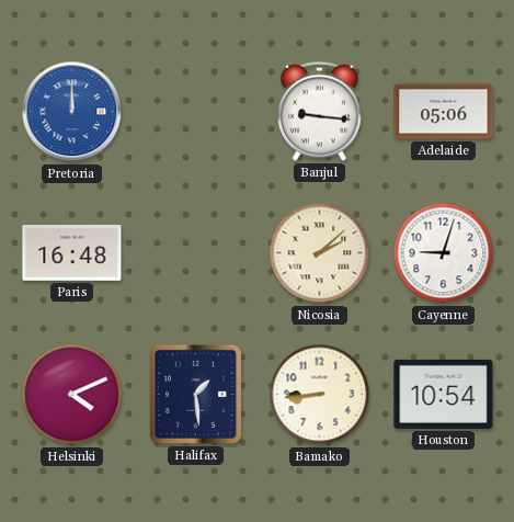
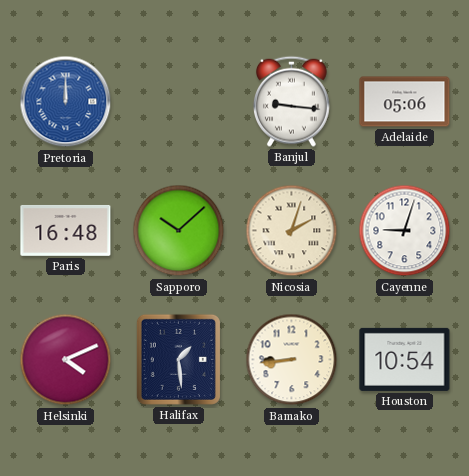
Sapporo: none -> 10:08 (179, 231)
Nicosia: 2:08 -> 2:03 (292, 231)
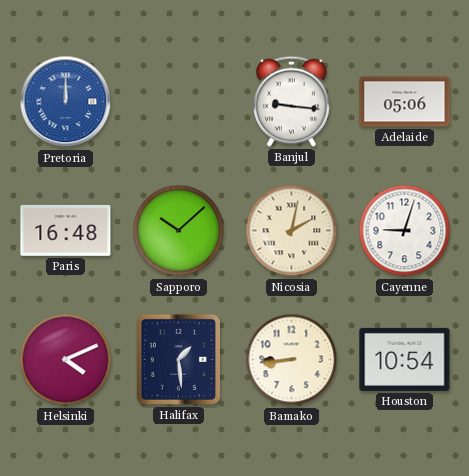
Nicosia: 2:03 -> 2:02 (292, 231)
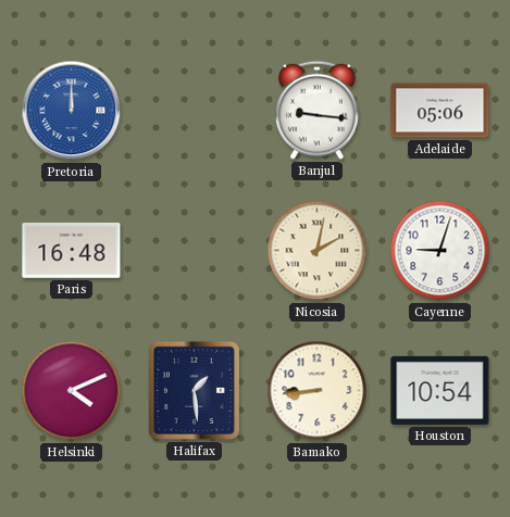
Sapporo: 10:08 -> none (179, 231)
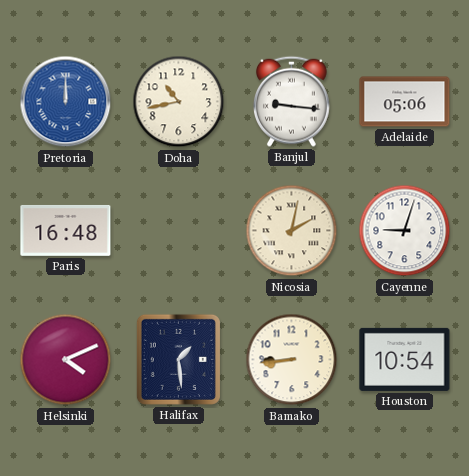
Doha: none -> 10:43 (179, 102)
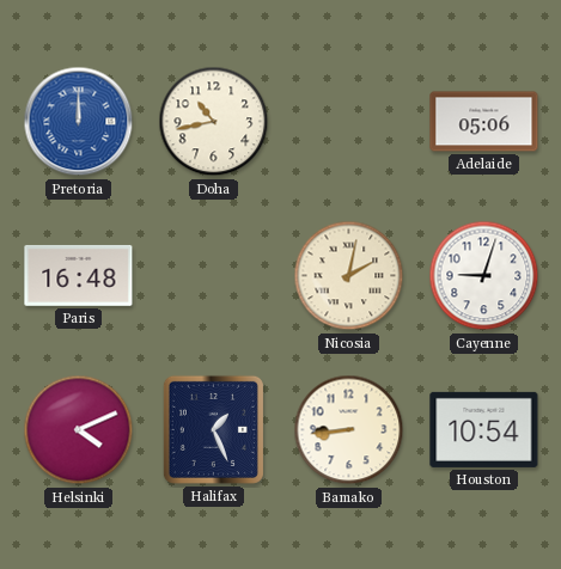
Banjul: 9:16 -> none (291, 101)
Halifax: 1:29 -> 1:26 (213, 429)
